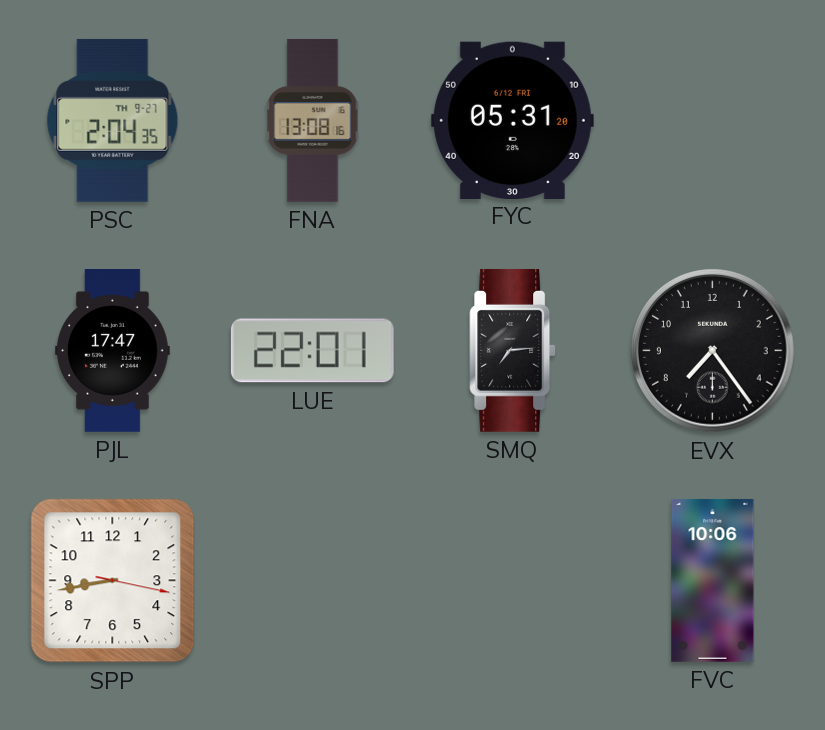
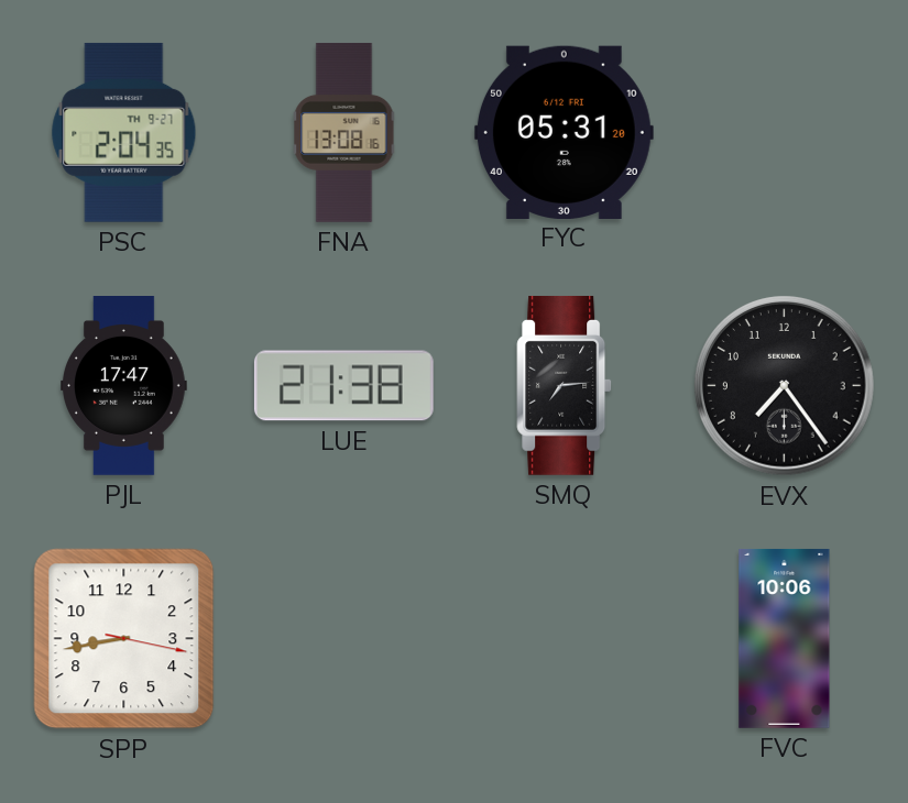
LUE: 22:01 -> 21:38 (343, 386)
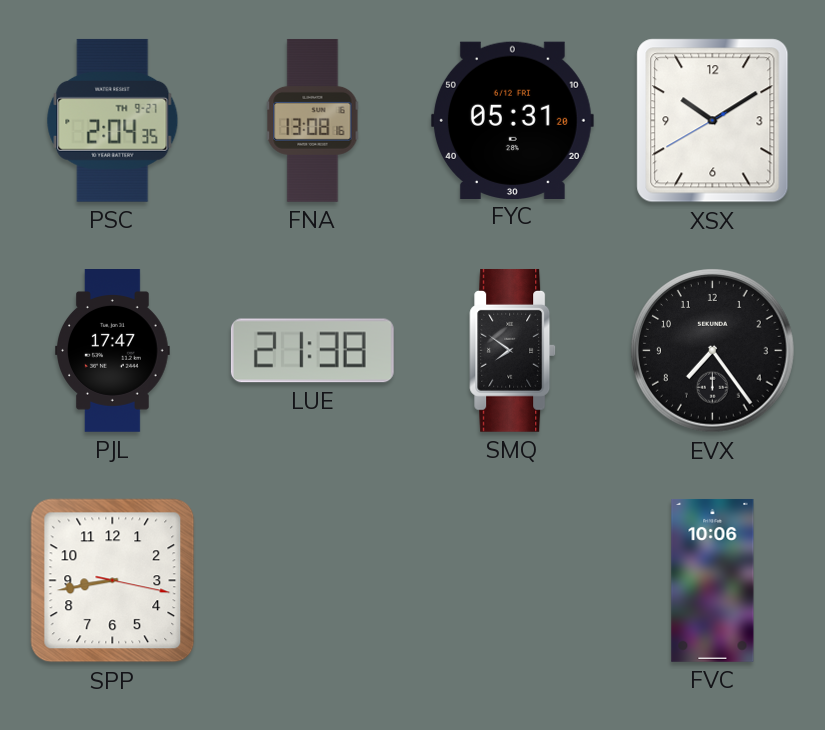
XSX: none -> 10:09 (713, 121)
SMQ: 7:14 -> 7:51 (513, 350)
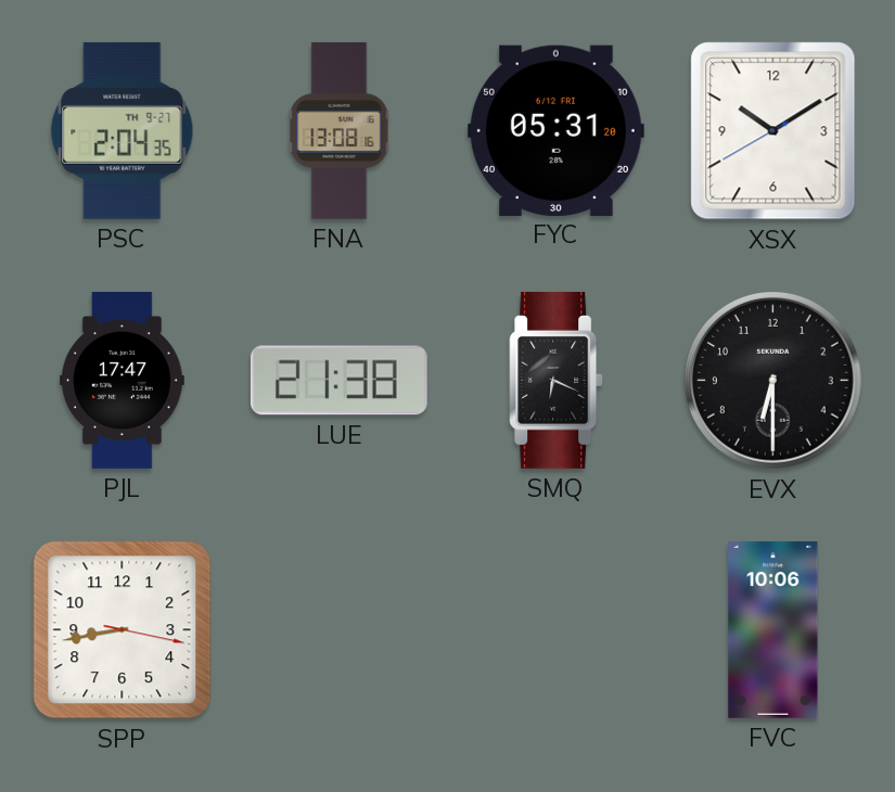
SMQ: 7:51 -> 6:19 (557, 380)
EVX: 7:24 -> 6:30 (773, 381)
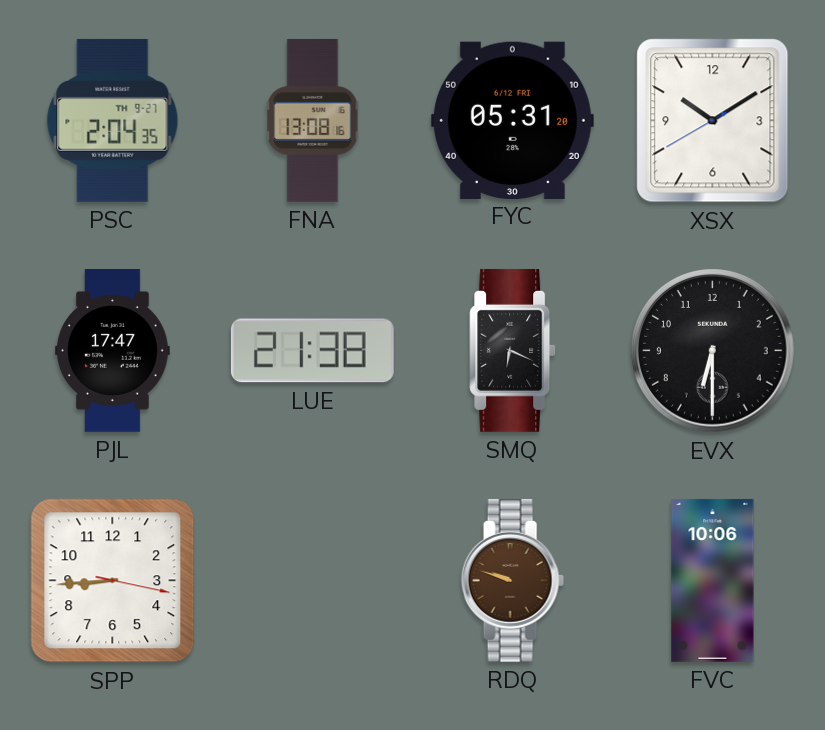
SPP: 8:43 -> 8:44 (113, 581)
RDQ: none -> 9:48 (512, 580)
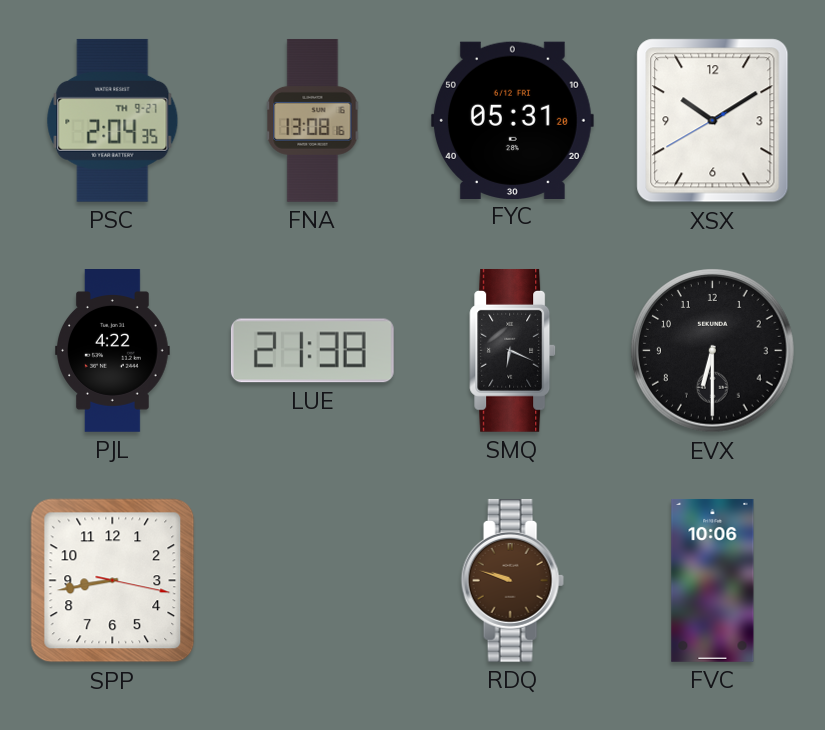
PJL: 17:47 -> 4:22 (113, 351)
SPP: 8:44 -> 8:43 (113, 581)
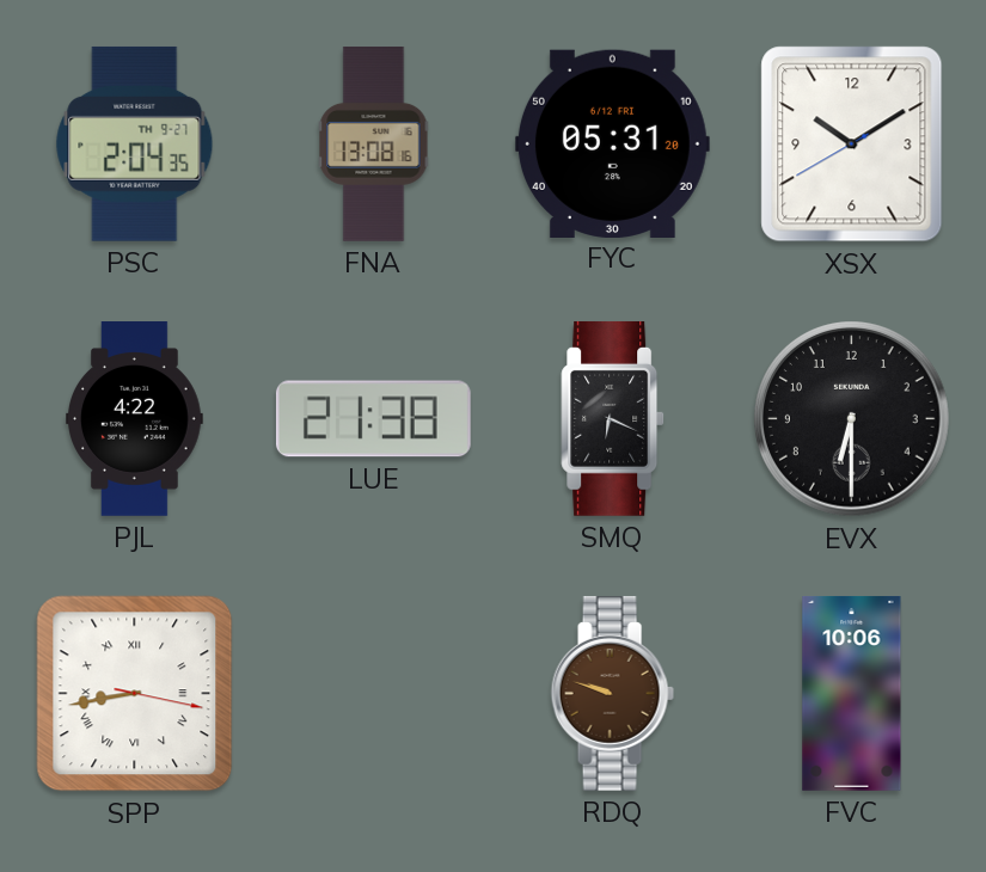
SPP numerals: Arabic -> Roman (135, 694)
